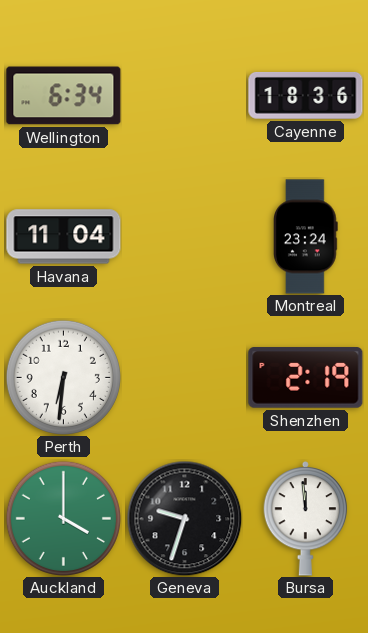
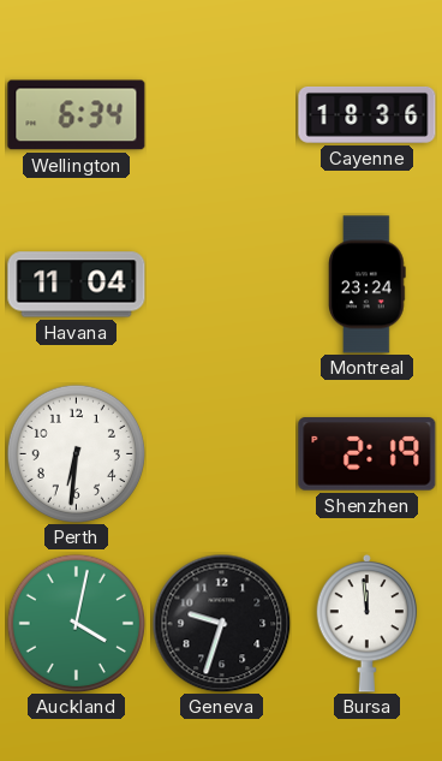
Auckland: 4:00 -> 4:02 (76, 623)
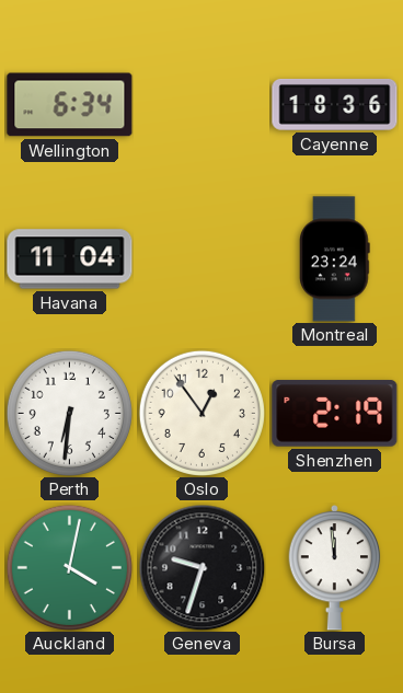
Oslo: none -> 12:54 (201, 413)
